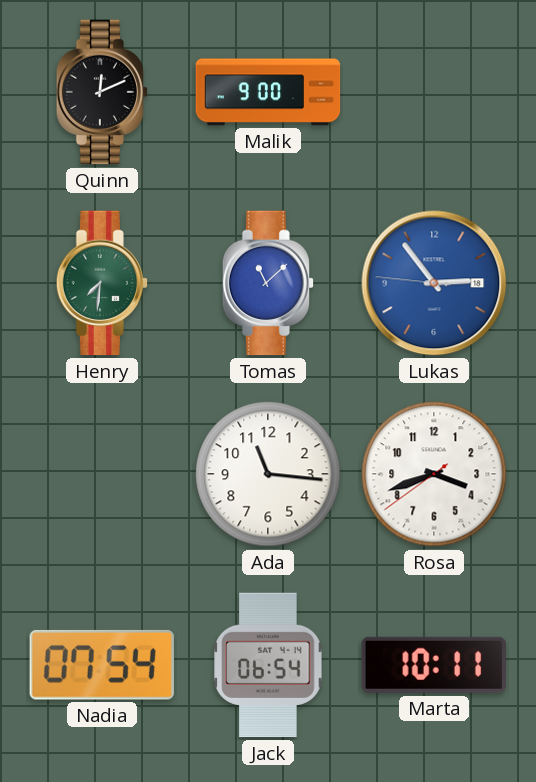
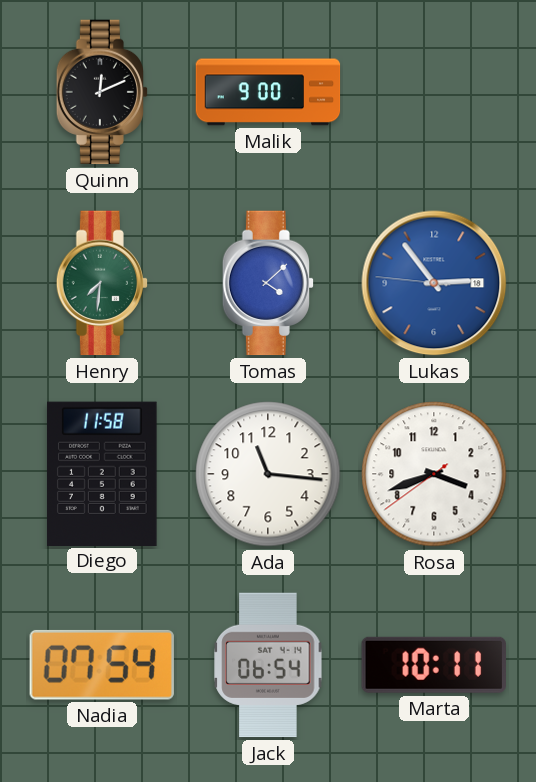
Tomas: 11:08 -> 4:08 (267, 283)
Diego: none -> 11:58 (102, 473)
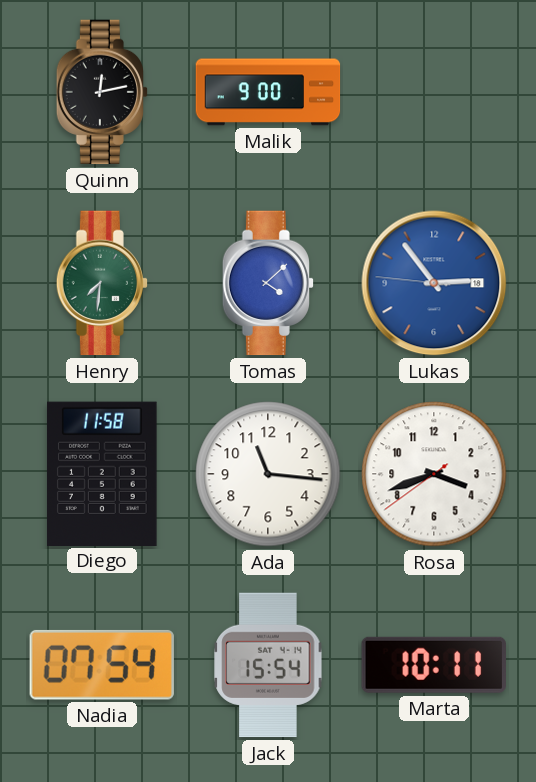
Quinn: 12:11 -> 12:13 (101, 92)
Jack: 06:54 -> 15:54 (268, 665)
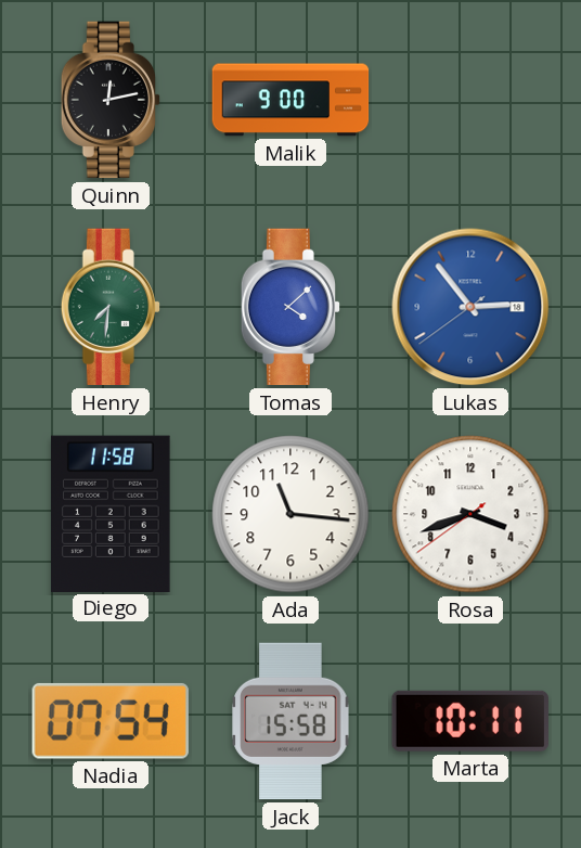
Lukas: 2:53:46 -> 2:53:39 (470, 307)
Jack: 15:54 -> 15:58 (290, 721)
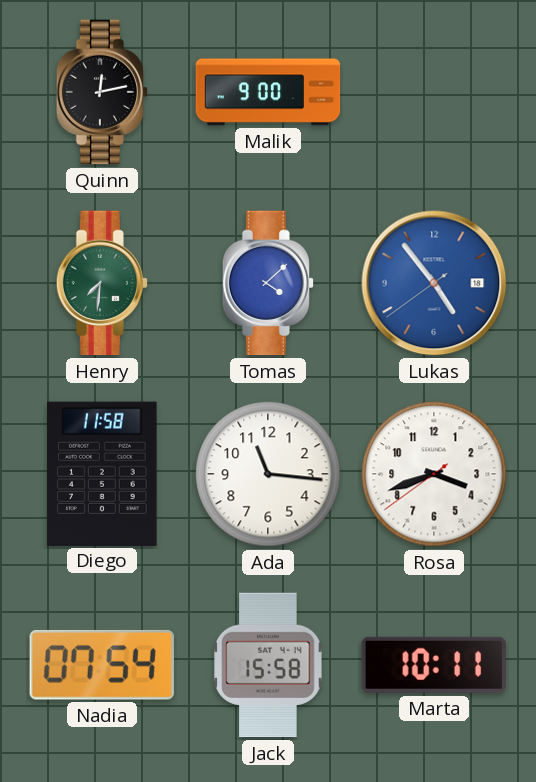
Lukas: 2:53 -> 4:53 (434, 283)
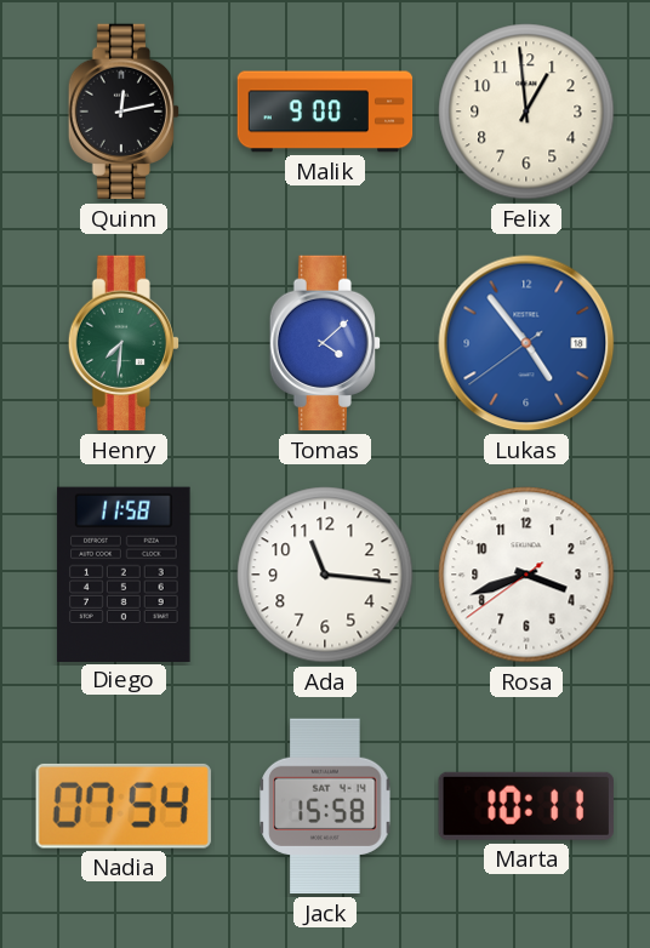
Felix: none -> 12:59 (526, 112)
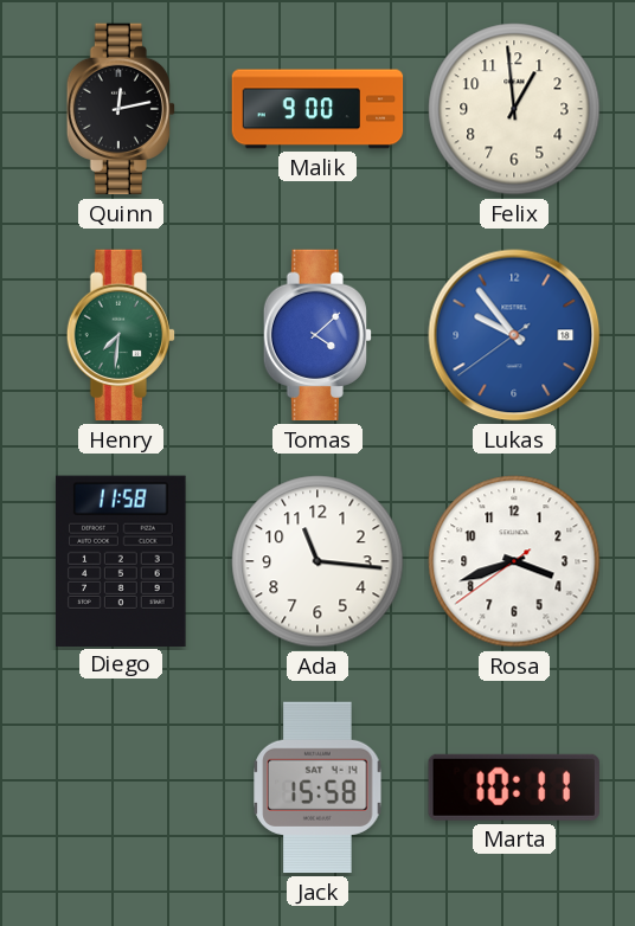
Lukas: 4:53 -> 9:53 (514, 335)
Nadia: 07:54 -> none (124, 806)
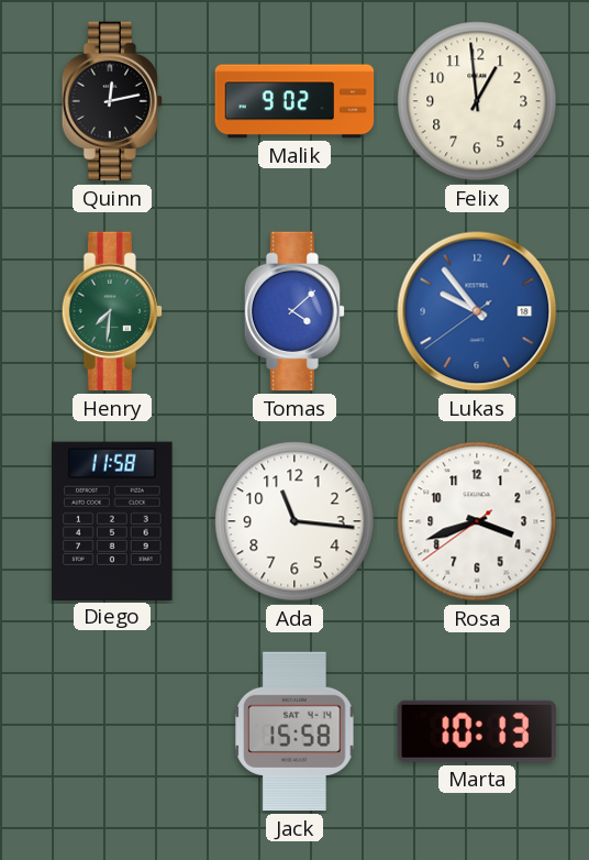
Malik: 9:00 -> 9:02 (294, 101)
Marta: 10:11 -> 10:13 (477, 731)
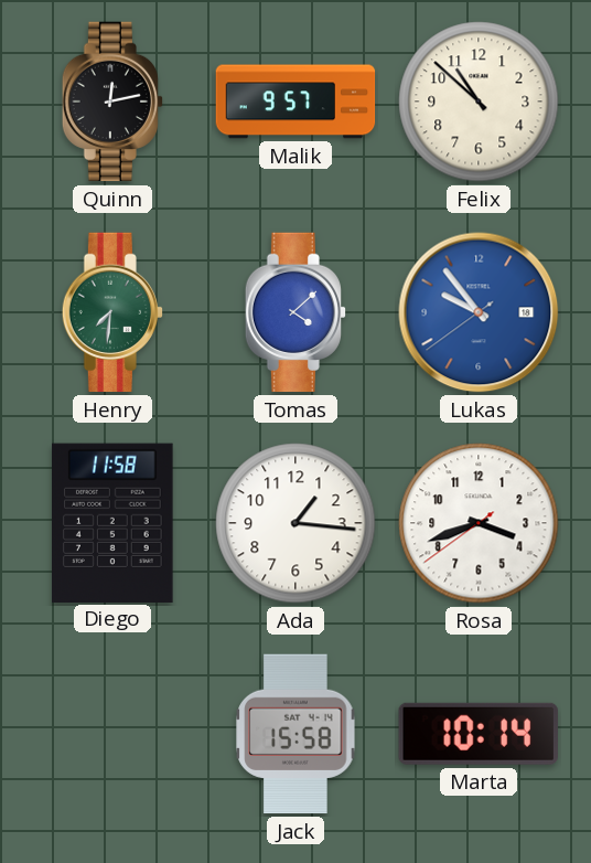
Malik: 9:02 -> 9:57 (295, 102)
Felix: 12:59 -> 10:52 (479, 102)
Ada: 11:16 -> 1:16 (295, 523)
Marta: 10:13 -> 10:14 (479, 734)
